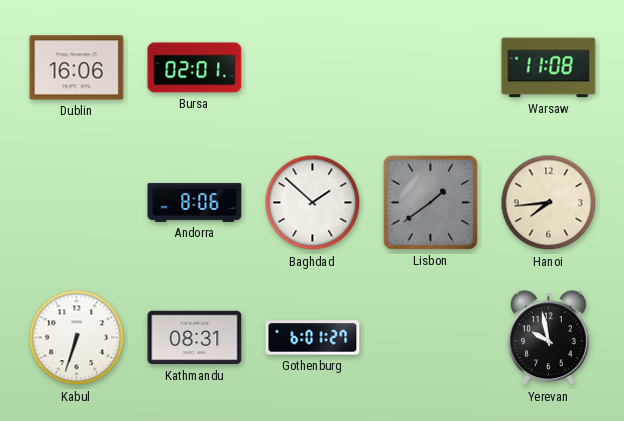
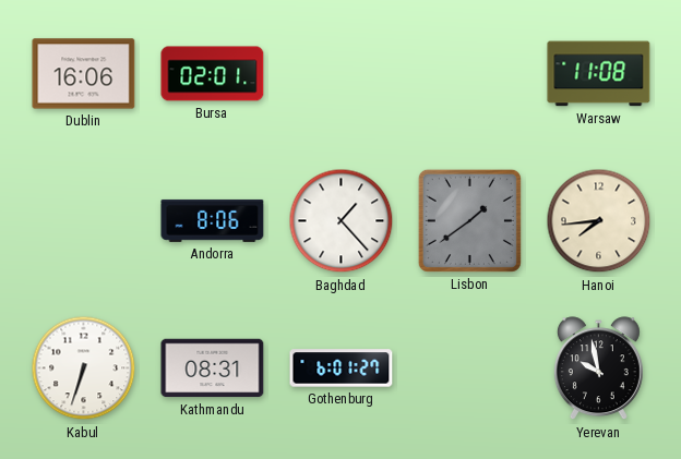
Baghdad: 1:52 -> 1:23 (342, 221)
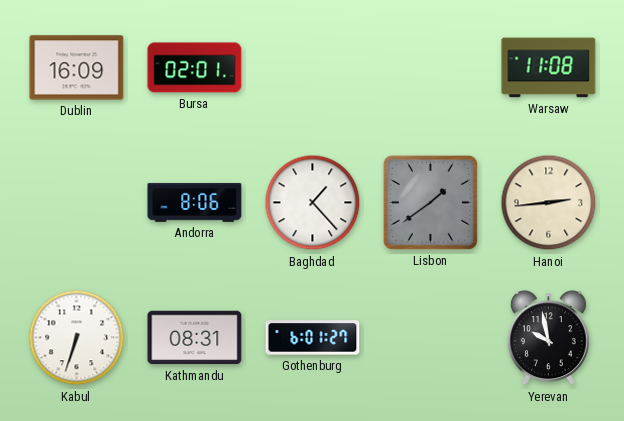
Dublin: 16:06 -> 16:09 (77, 68)
Hanoi: 7:44 -> 2:44 (549, 203)
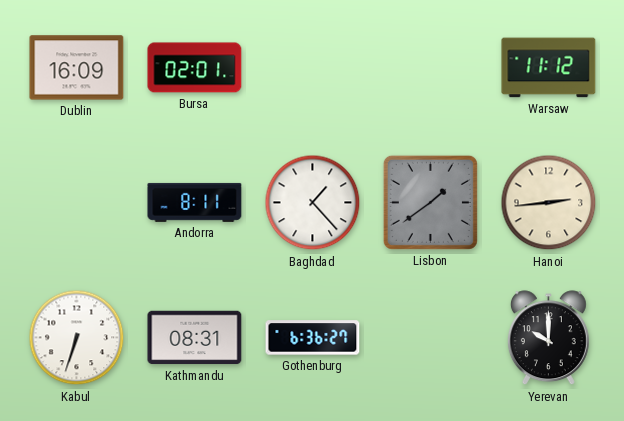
Warsaw: 11:08 -> 11:12 (549, 68)
Andorra: 8:06 -> 8:11 (195, 202)
Gothenburg: 6:01 -> 6:36 (313, 338)
Yerevan: 9:58 -> 10:00 (548, 338)
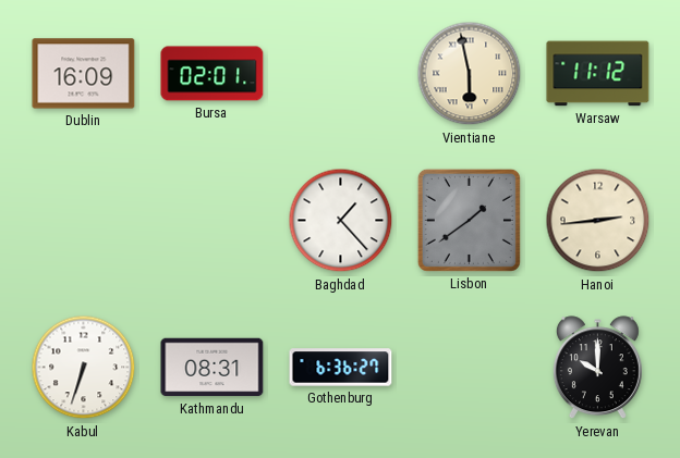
Vientiane: none -> 5:58 (470, 74)
Andorra: 8:11 -> none (195, 202)
